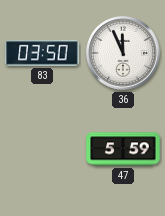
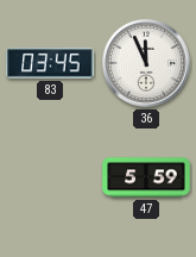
83: 03:50 -> 03:45 (50, 63)
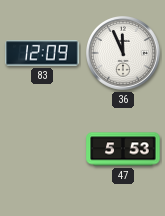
83: 03:45 -> 12:09 (42, 53)
47: 5:59 -> 5:53 (123, 149)
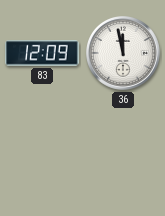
36: 11:56 -> 11:58 (124, 54)
47: 5:53 -> none (123, 149)
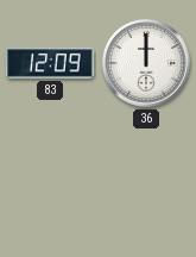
36: 11:58 -> 12:00 (147, 64)
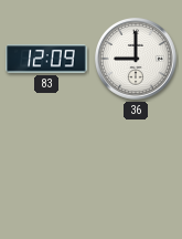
36: 12:00 -> 9:00 (137, 60)
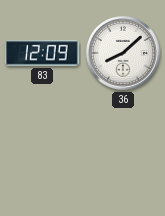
36: 9:00 -> 8:08 (124, 54)
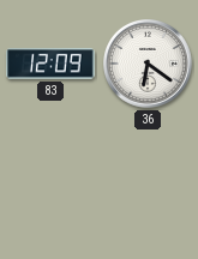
36: 8:08 -> 6:21 (149, 65)
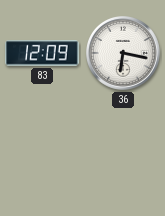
36: 6:21 -> 6:17 (124, 54)
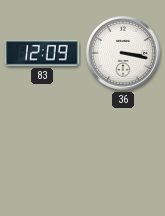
36: 6:17 -> 3:17 (124, 54)
